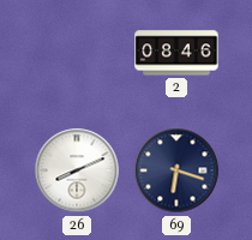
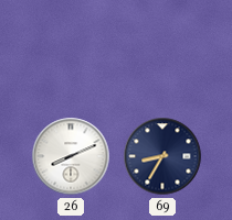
2: 08:46 -> none (176, 53)
69: 6:18 -> 8:35 (162, 156)
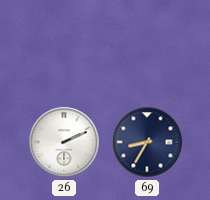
26: 8:11 -> 2:11 (64, 142)
